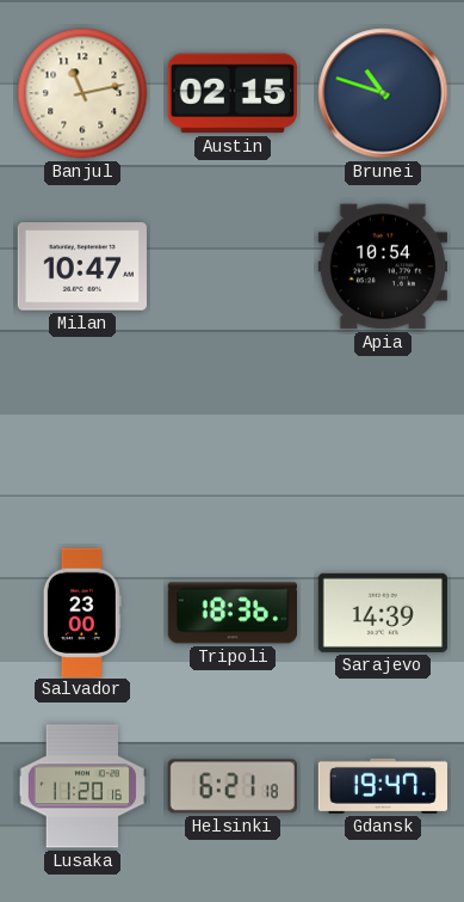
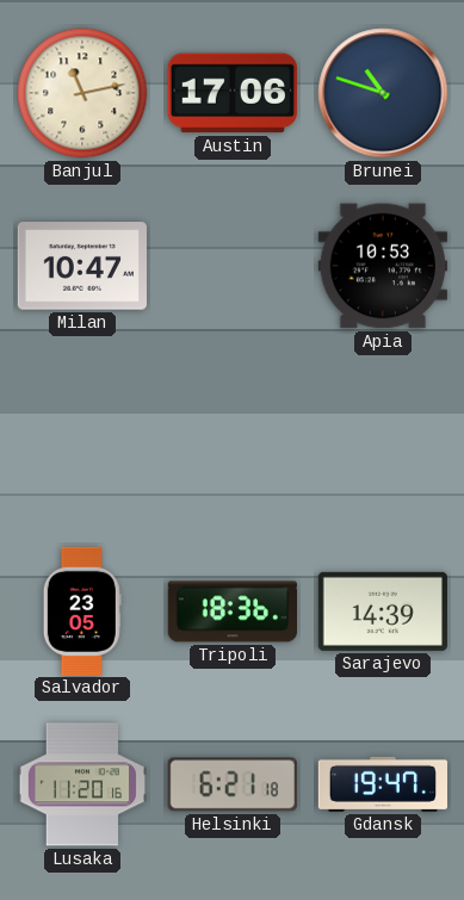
Austin: 02:15 -> 17:06 (233, 93)
Apia: 10:54 -> 10:53 (382, 266)
Salvador: 23:00 -> 23:05 (82, 610)
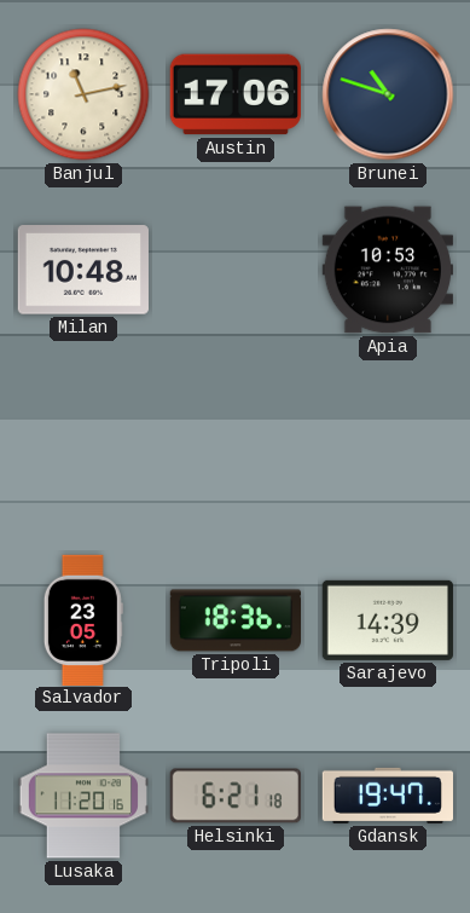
Milan: 10:47 -> 10:48 (83, 270)
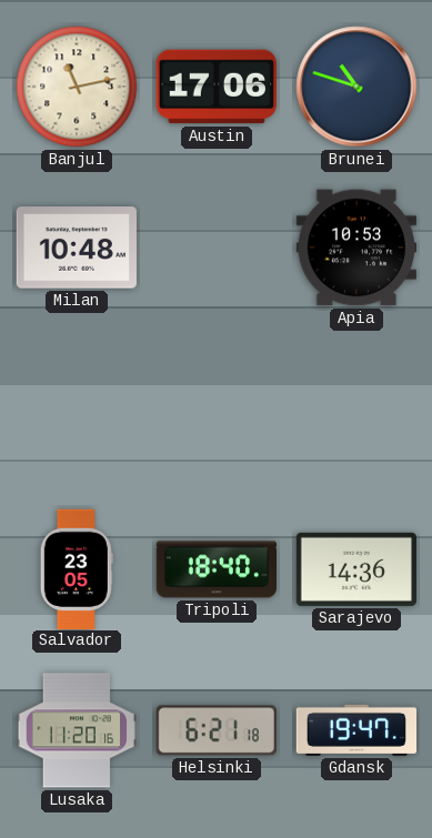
Tripoli: 18:36 -> 18:40 (215, 569)
Sarajevo: 14:39 -> 14:36 (356, 569)
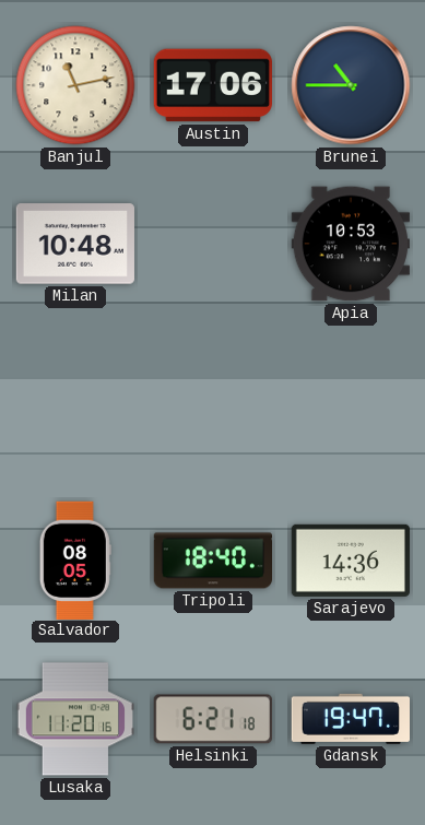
Brunei: 10:48 -> 10:45 (351, 85)
Salvador: 23:05 -> 08:05 (75, 559)
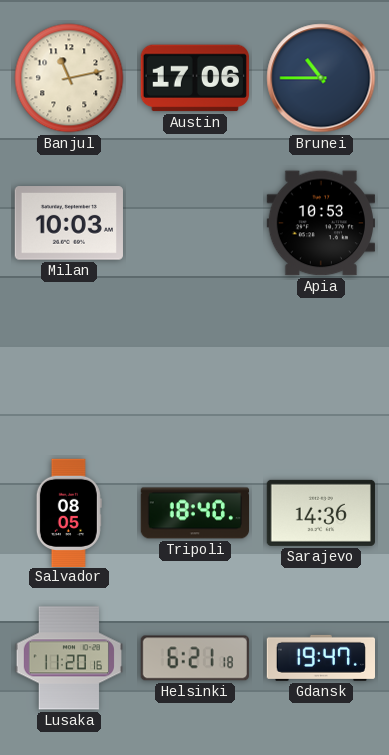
Milan: 10:48 -> 10:03 (69, 223)
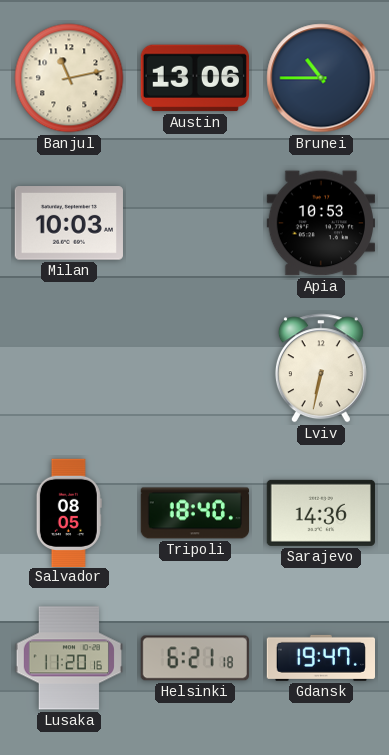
Austin: 17:06 -> 13:06 (195, 78)
Lviv: none -> 6:32 (321, 368)
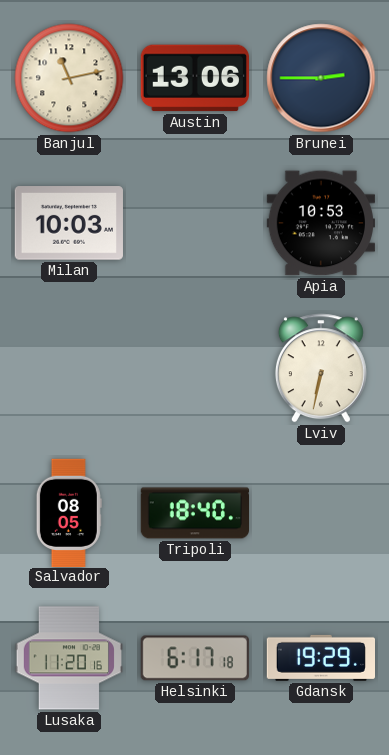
Brunei: 10:45 -> 2:45 (321, 78)
Sarajevo: 14:36 -> none (321, 513)
Helsinki: 6:21 -> 6:17 (195, 658)
Gdansk: 19:47 -> 19:29 (320, 658)
